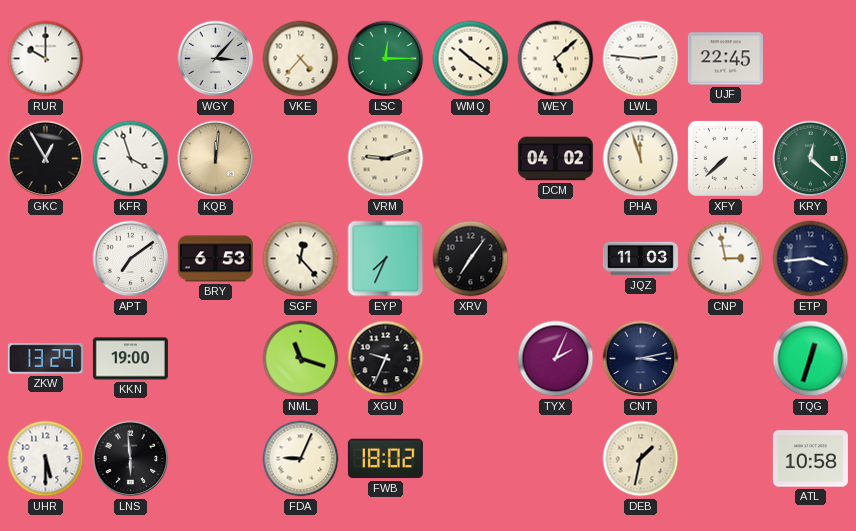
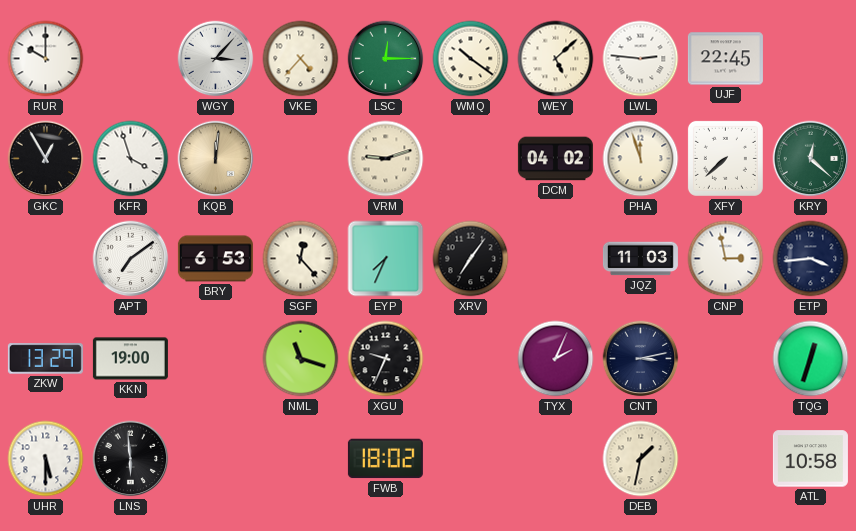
FDA: 9:04 -> none (301, 459)
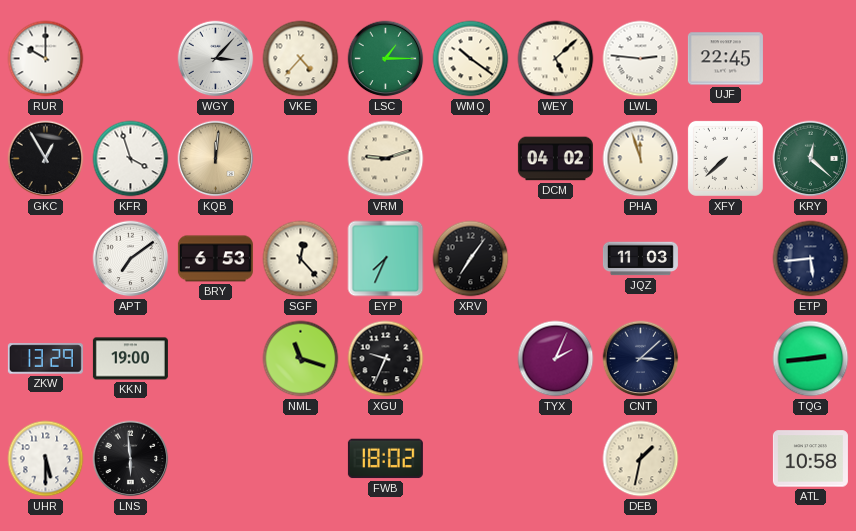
LSC: 12:15 -> 1:15 (386, 59)
CNP: 2:58 -> none (726, 259)
ETP: 3:44 -> 5:44 (811, 259)
CNT: 3:13 -> 3:08 (641, 359)
TQG: 12:33 -> 2:44 (811, 359)
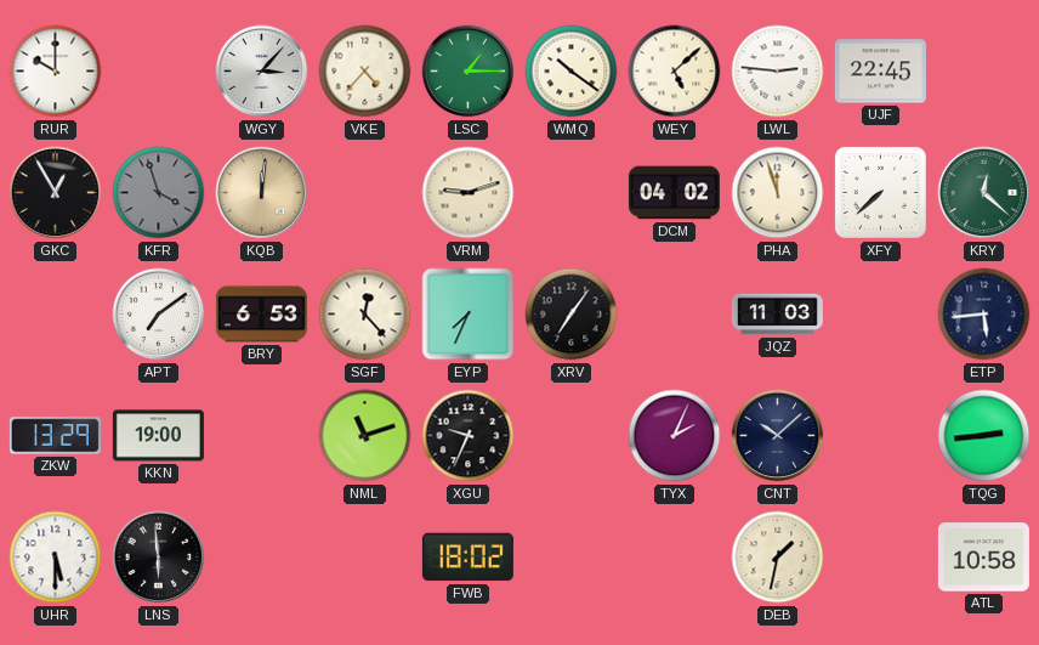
KFR dial: white -> grey (159, 193)
NML: 11:18 -> 11:12 (365, 436)
CNT: 3:08 -> 10:08 (778, 436)
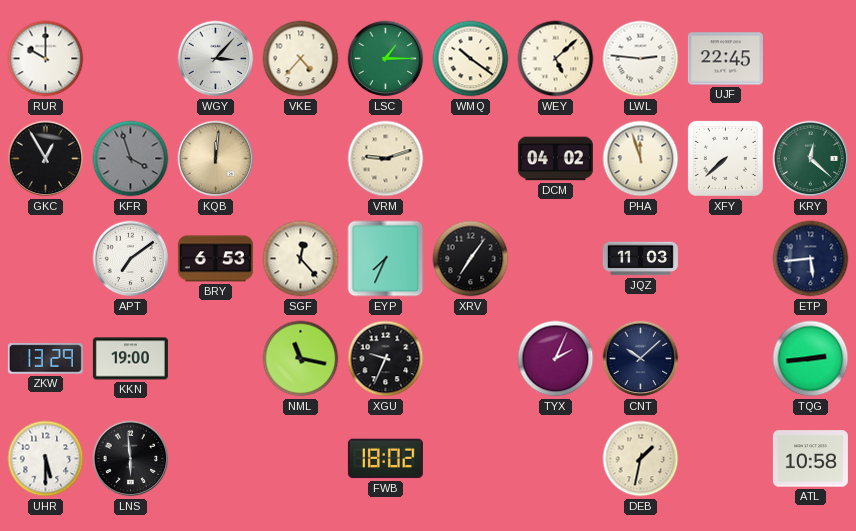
NML: 11:12 -> 11:17 (301, 359)
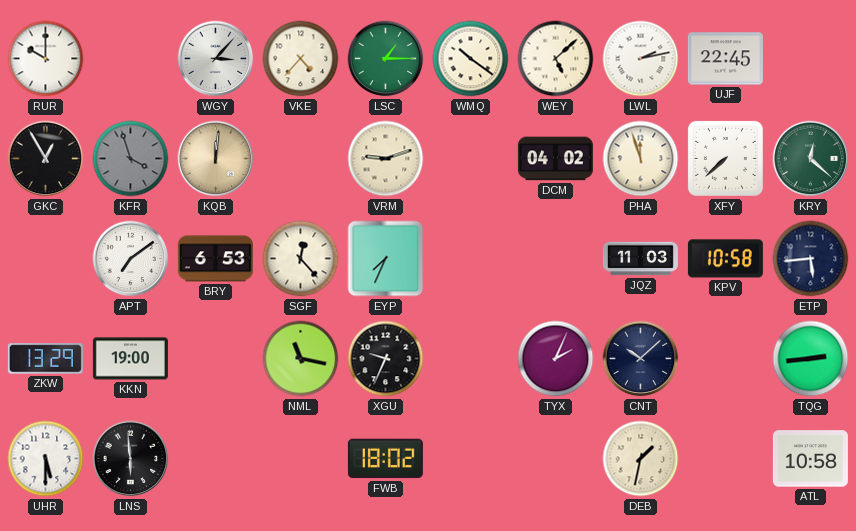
LWL: 2:46 -> 2:13 (641, 59)
XRV: 7:06 -> none (471, 259)
KPV: none -> 10:58 (725, 259)
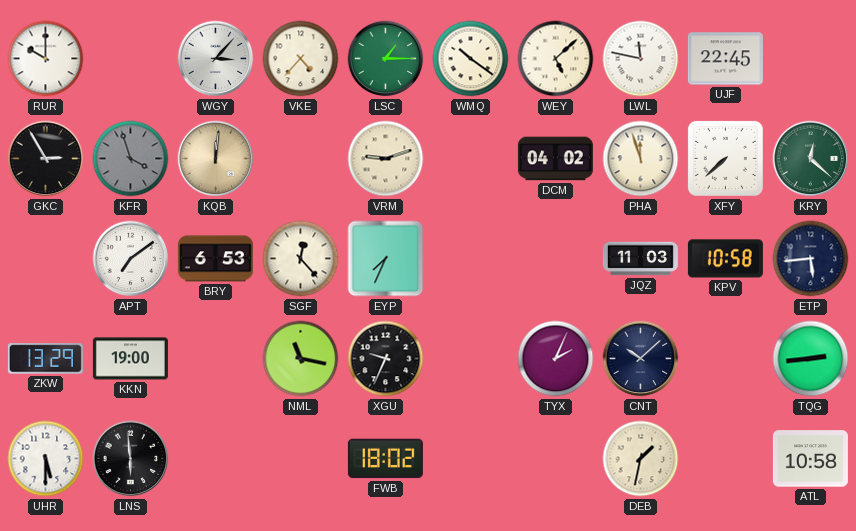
LWL: 2:13 -> 11:47 (641, 59)
GKC: 12:55 -> 2:55 (46, 159)
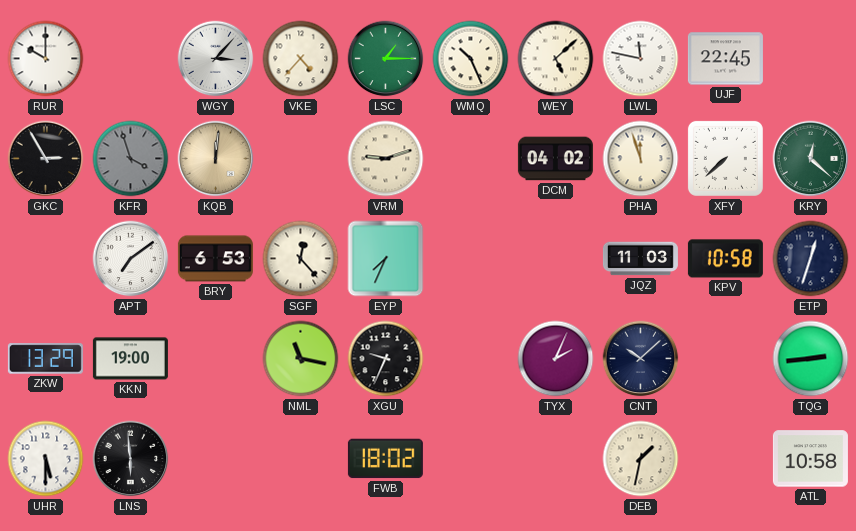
WMQ: 10:21 -> 10:26 (471, 59)
ETP: 5:44 -> 12:33 (811, 259)
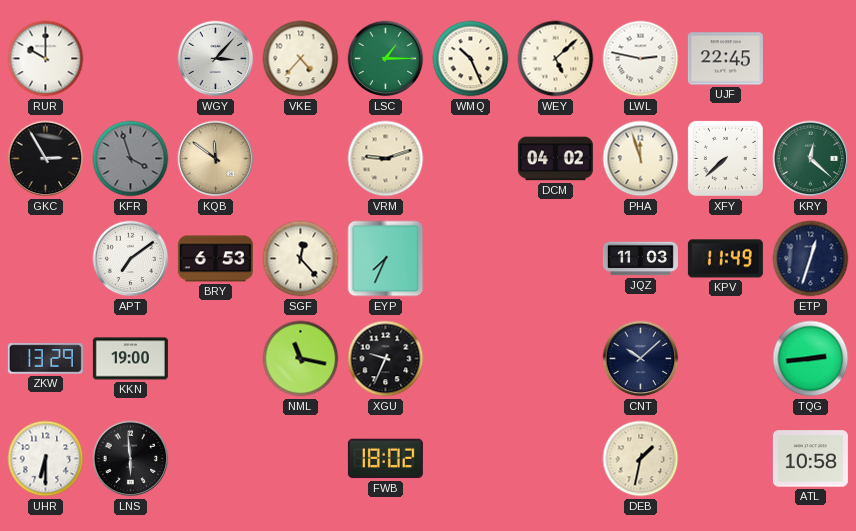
LWL: 11:47 -> 2:47 (641, 59)
KQB: 12:01 -> 11:51 (216, 159)
KPV: 10:58 -> 11:49 (725, 259)
TYX: 2:04 -> none (556, 359)
UHR: 5:30 -> 6:30 (46, 459)
